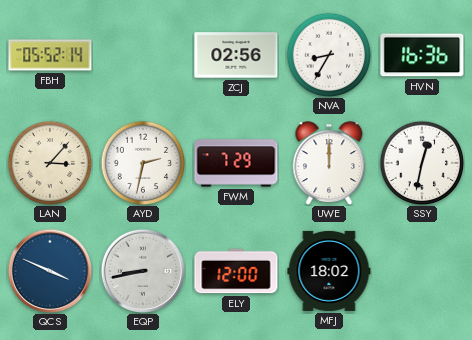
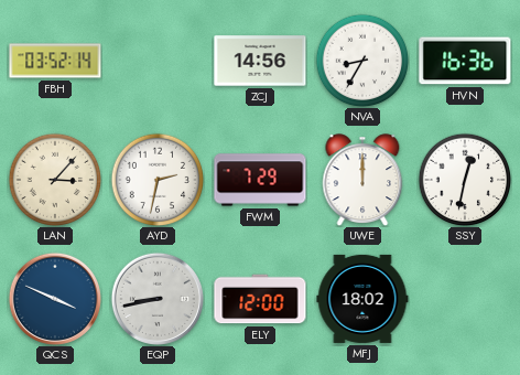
FBH: 05:52 -> 03:52 (55, 61)
ZCJ: 02:56 -> 14:56 (260, 61)
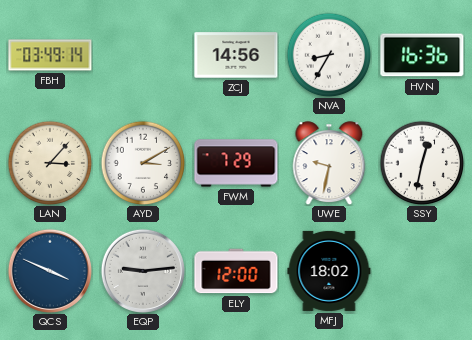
FBH: 03:52 -> 03:49 (50, 55)
AYD: 2:32 -> 3:10 (143, 163)
UWE: 12:00 -> 9:32 (329, 163)
EQP: 8:43 -> 9:14 (143, 271)
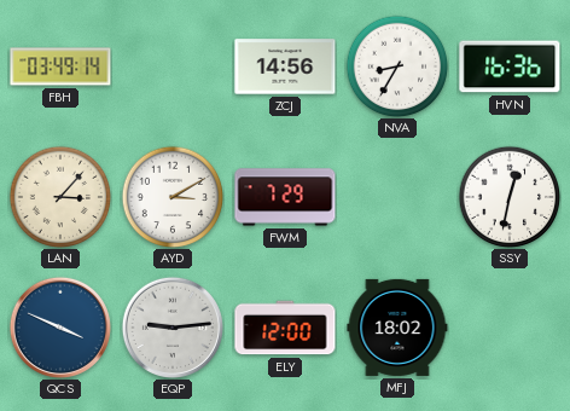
UWE: 9:32 -> none (329, 163)
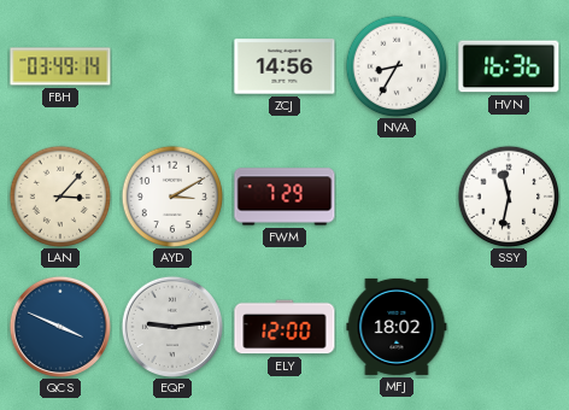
SSY: 12:32 -> 11:32 (509, 197)
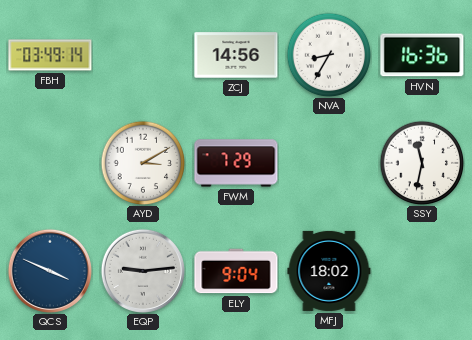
LAN: 3:07 -> none (60, 197)
ELY: 12:00 -> 9:04 (236, 271)
